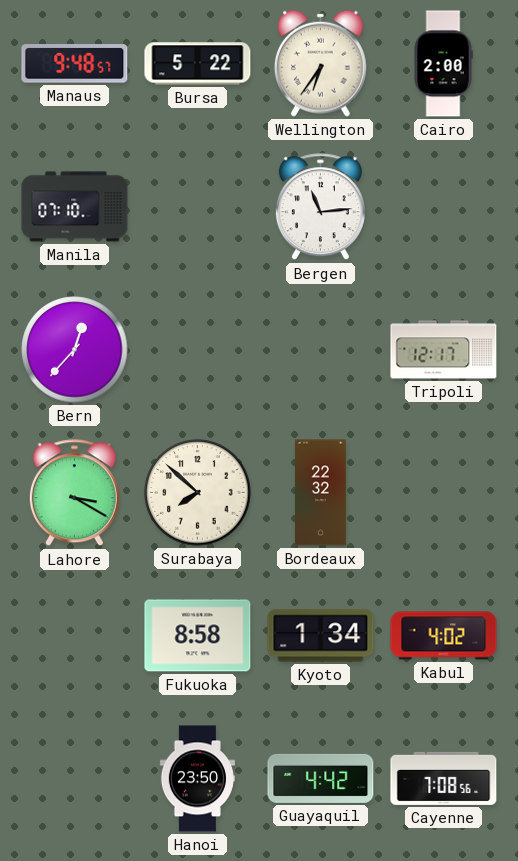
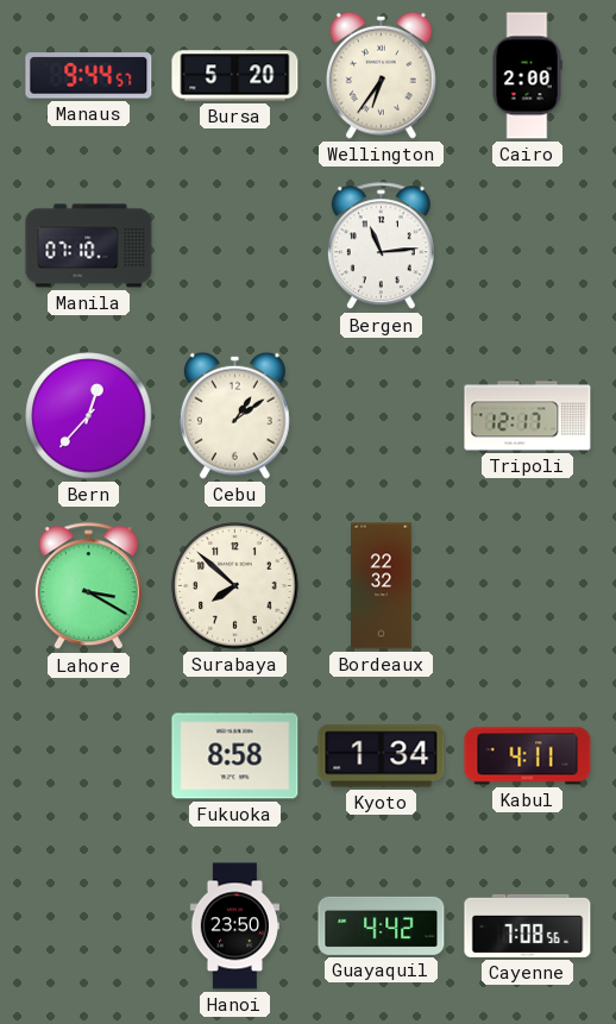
Manaus: 9:48 -> 9:44 (89, 76)
Bursa: 5:22 -> 5:20 (235, 76)
Cebu: none -> 1:09 (234, 415)
Kabul: 4:02 -> 4:11 (528, 756)
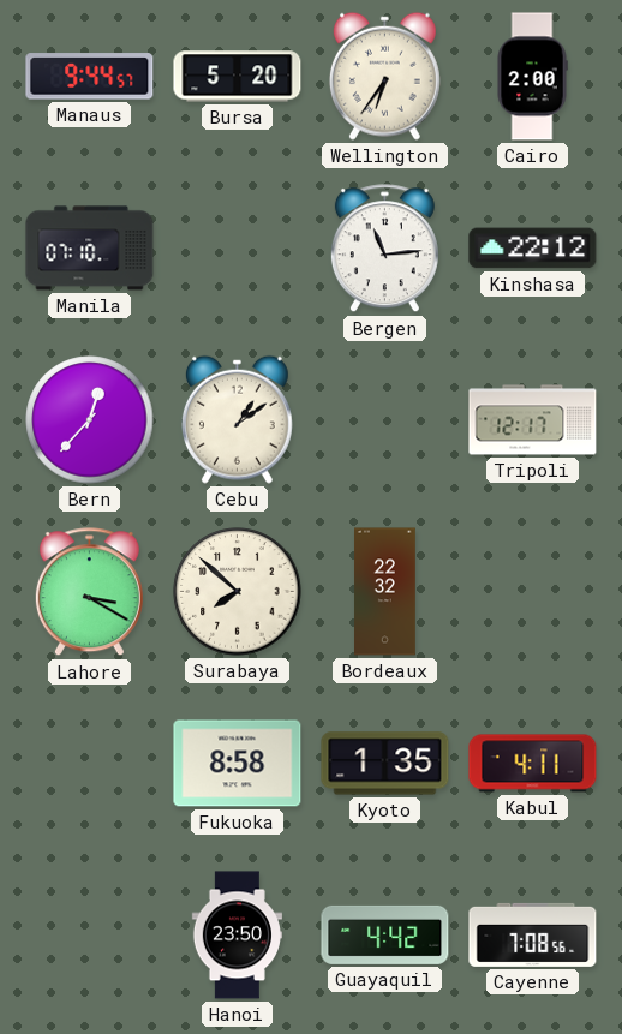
Kinshasa: none -> 22:12 (533, 249)
Kyoto: 1:34 -> 1:35 (385, 764)
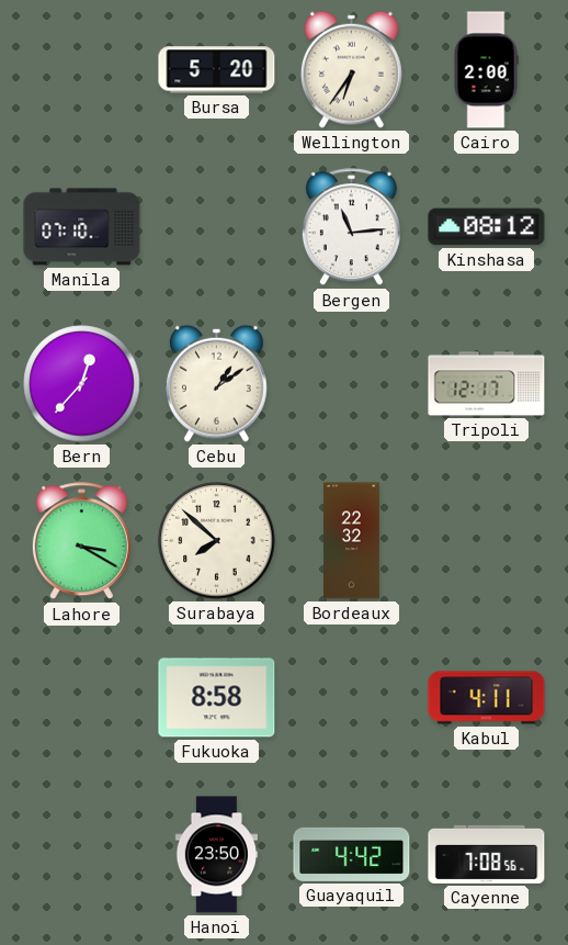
Manaus: 9:44 -> none (90, 77)
Kinshasa: 22:12 -> 08:12 (487, 227)
Kyoto: 1:35 -> none (385, 764)
